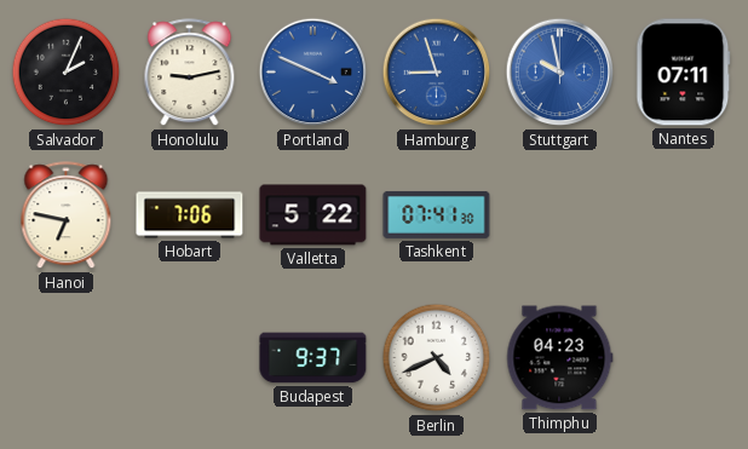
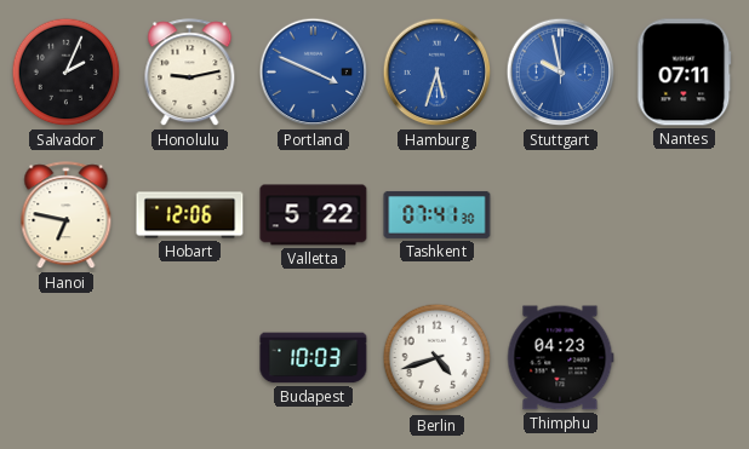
Hamburg: 8:57 -> 5:33 (438, 73)
Hobart: 7:06 -> 12:06 (190, 215)
Budapest: 9:37 -> 10:03 (314, 358)
Berlin: 4:41 -> 4:42 (438, 358)
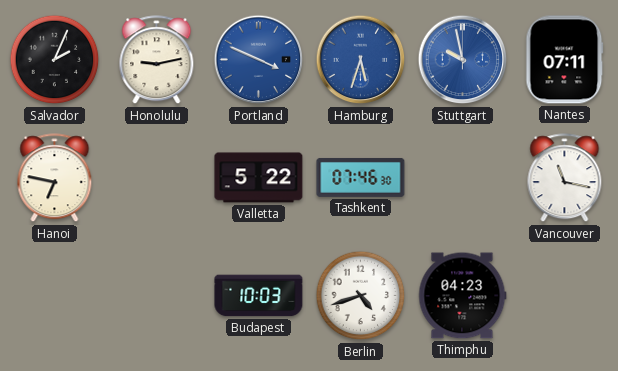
Hobart: 12:06 -> none (190, 215)
Tashkent: 07:41 -> 07:46 (361, 177)
Vancouver: none -> 11:17 (565, 178)
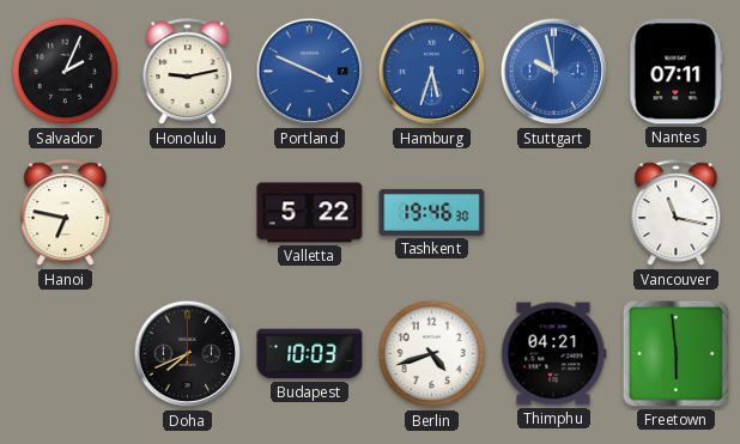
Tashkent: 07:46 -> 19:46 (432, 212)
Doha: none -> 7:41 (188, 354)
Thimphu: 04:23 -> 04:21 (553, 354)
Freetown: none -> 5:59 (675, 353)
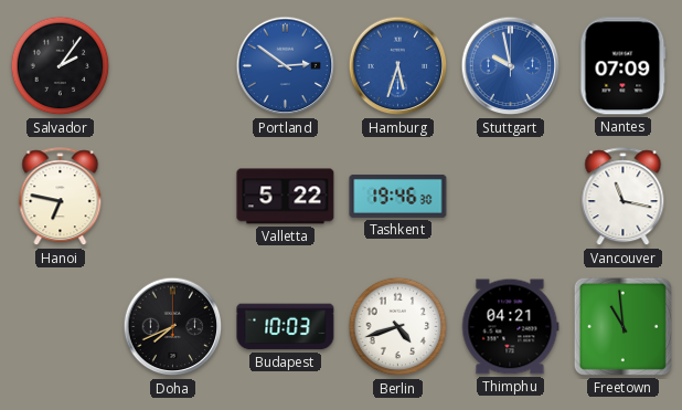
Salvador: 2:04 -> 2:06 (61, 66)
Honolulu: 9:13 -> none (188, 72)
Portland: 3:49 -> 2:51 (286, 66)
Nantes: 07:11 -> 07:09 (624, 66)
Freetown: 5:59 -> 10:59 (622, 326)
